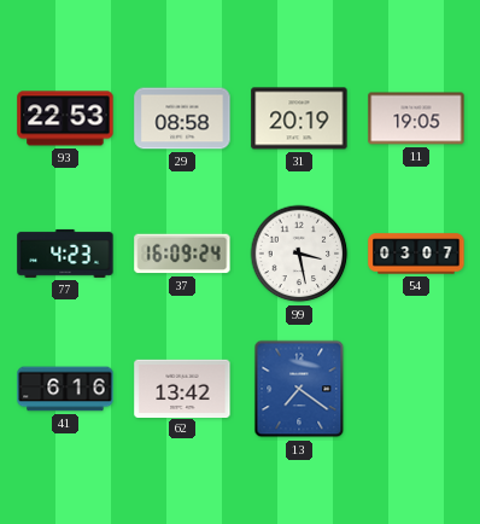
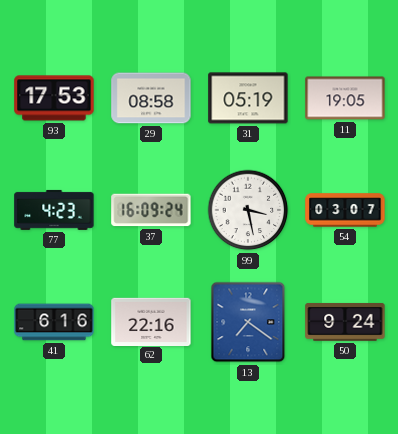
93: 22:53 -> 17:53 (54, 98)
31: 20:19 -> 05:19 (248, 98)
62: 13:42 -> 22:16 (151, 321)
50: none -> 9:24 (345, 322)
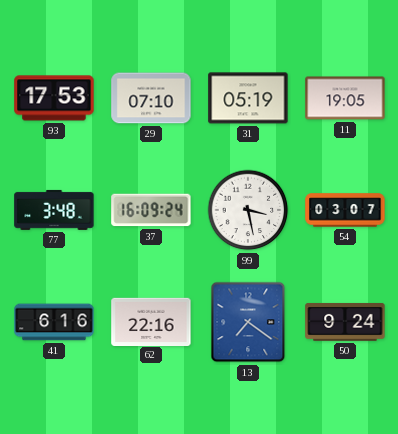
29: 08:58 -> 07:10 (151, 98)
77: 4:23 -> 3:48 (54, 210)
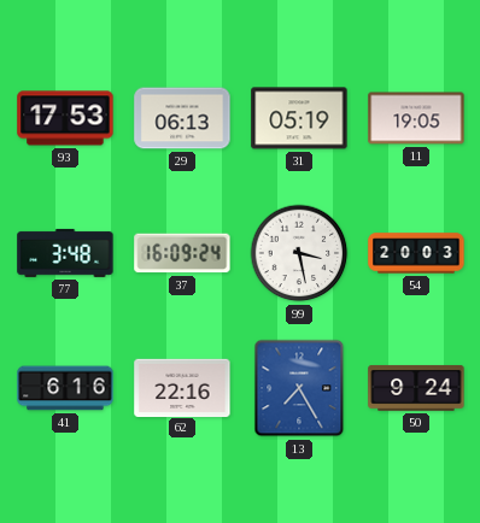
29: 07:10 -> 06:13 (182, 118)
54: 03:07 -> 20:03 (416, 253)
13: 7:21 -> 7:25 (299, 388)
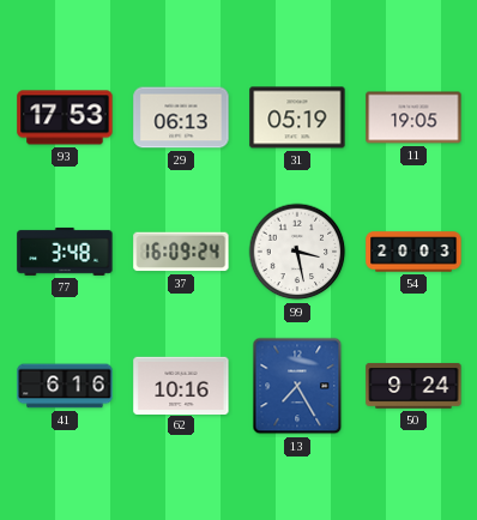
62: 22:16 -> 10:16 (181, 385)
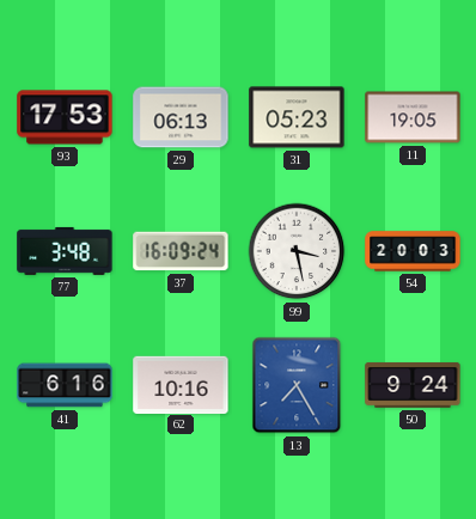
31: 05:19 -> 05:23 (297, 117)
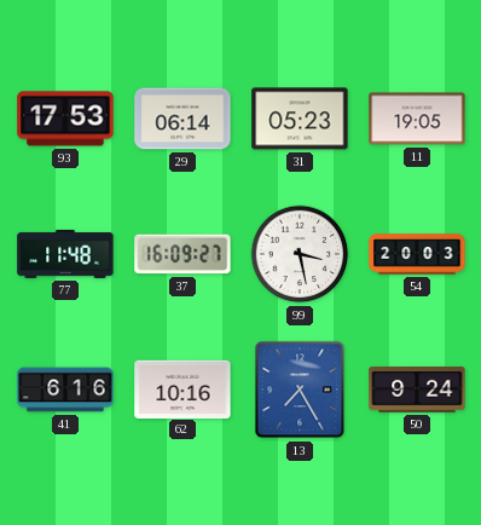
29: 06:13 -> 06:14 (182, 119)
77: 3:48 -> 11:48 (65, 254)
37: 16:09:24 -> 16:09:27 (182, 254)
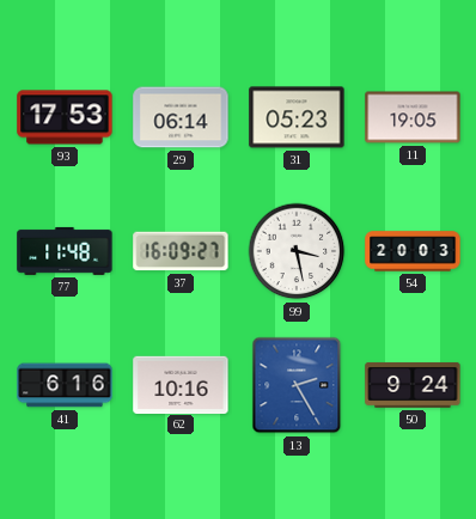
13: 7:25 -> 2:25 (297, 385)
